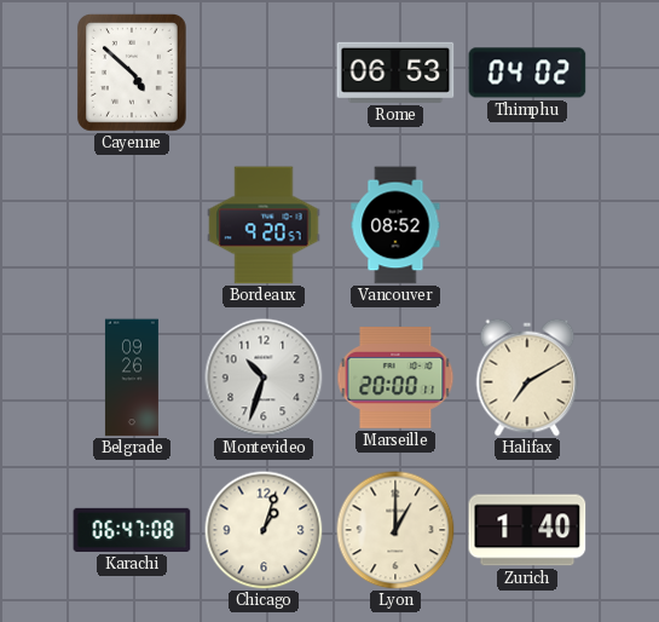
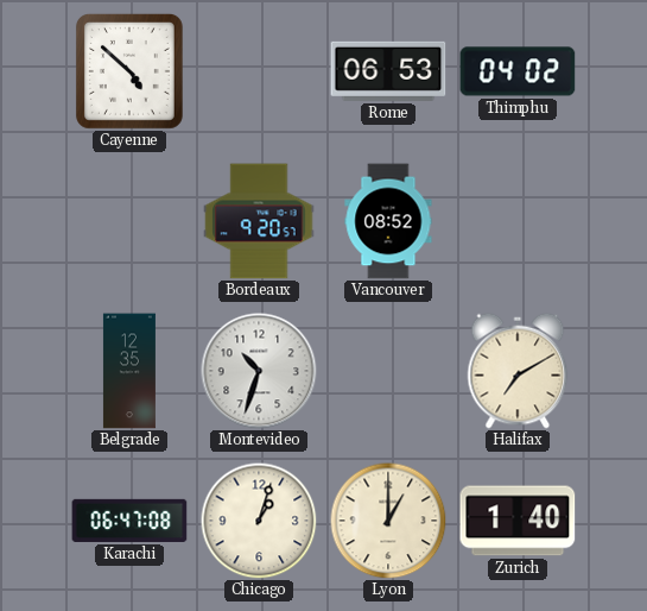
Belgrade: 09:26 -> 12:35 (129, 371)
Marseille: 20:00 -> none (395, 378)
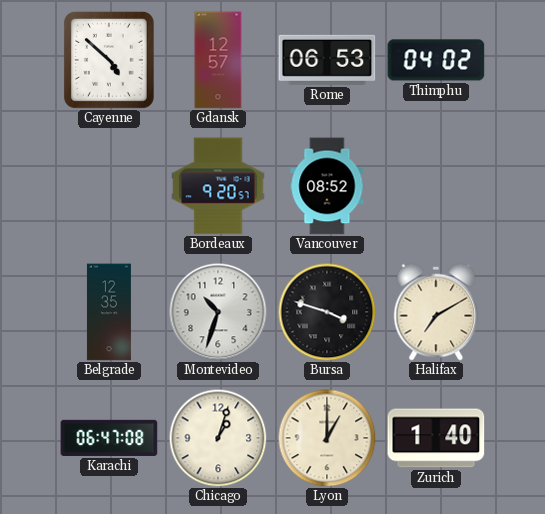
Gdansk: none -> 12:57 (218, 60)
Bursa: none -> 3:48 (327, 312)
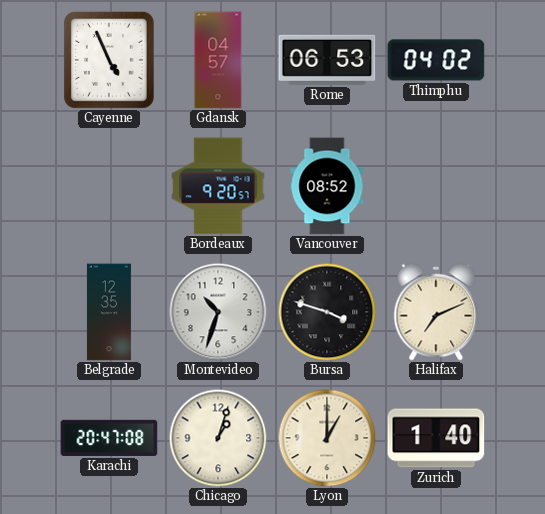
Cayenne: 4:52 -> 4:56 (109, 60)
Gdansk: 12:57 -> 04:57 (218, 60)
Halifax: 7:10 -> 7:11 (436, 312)
Karachi: 06:47 -> 20:47 (109, 438)
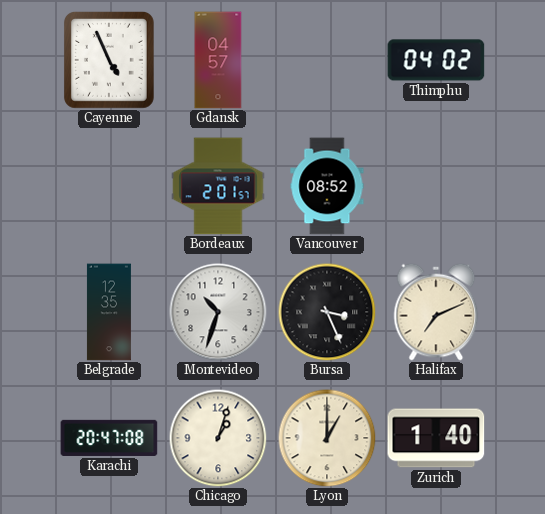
Rome: 06:53 -> none (327, 60)
Bordeaux: 9:20 -> 2:01 (218, 186)
Bursa: 3:48 -> 3:26 (327, 312)
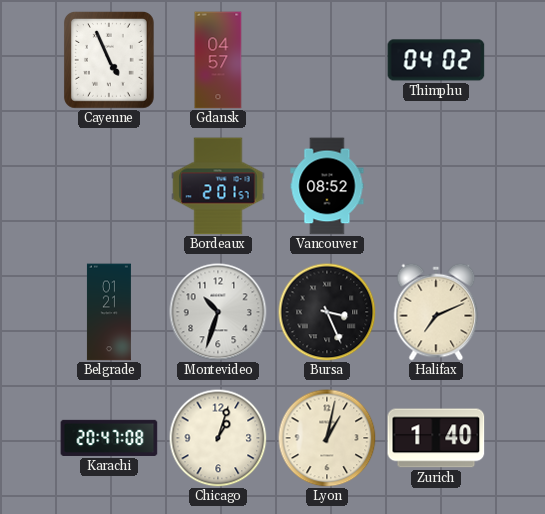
Belgrade: 12:35 -> 01:21 (109, 312)
Lyon: 1:00 -> 1:02 (327, 438)
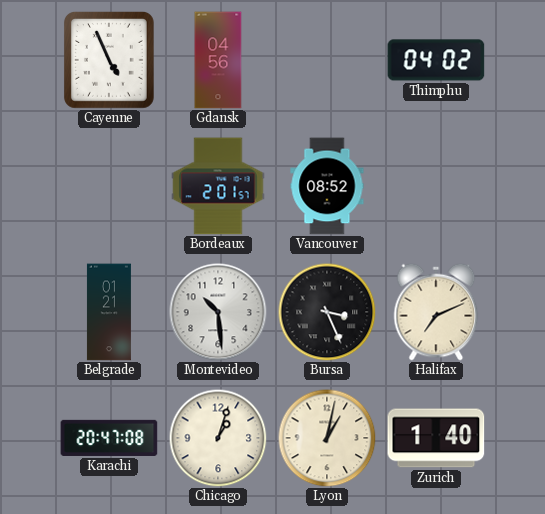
Gdansk: 04:57 -> 04:56 (218, 60)
Montevideo: 10:33 -> 10:29 (218, 312)
